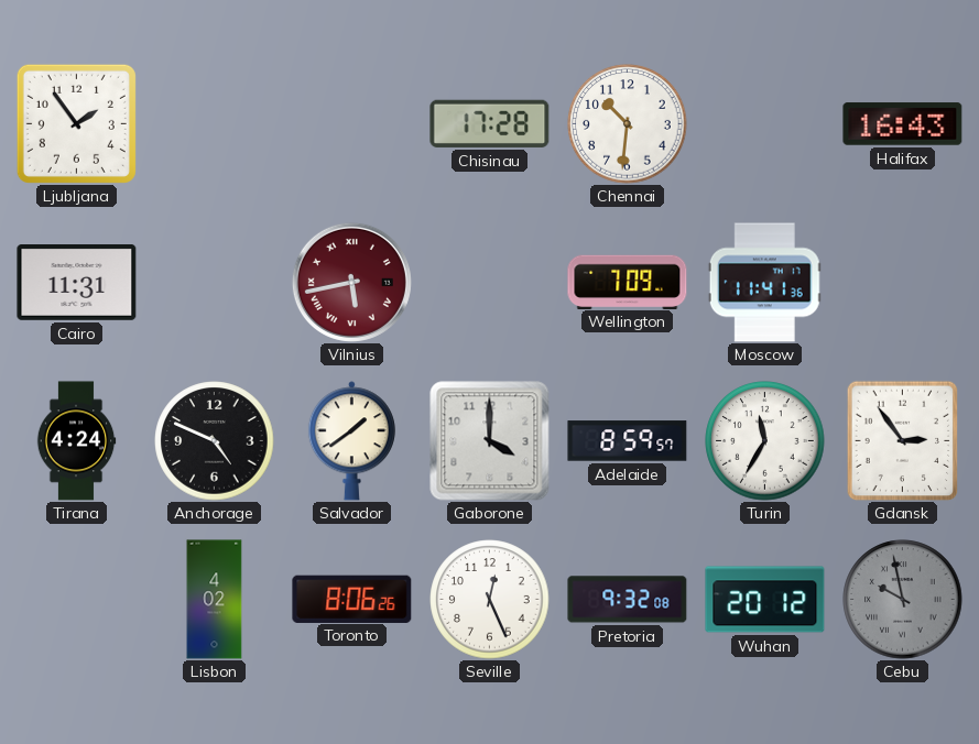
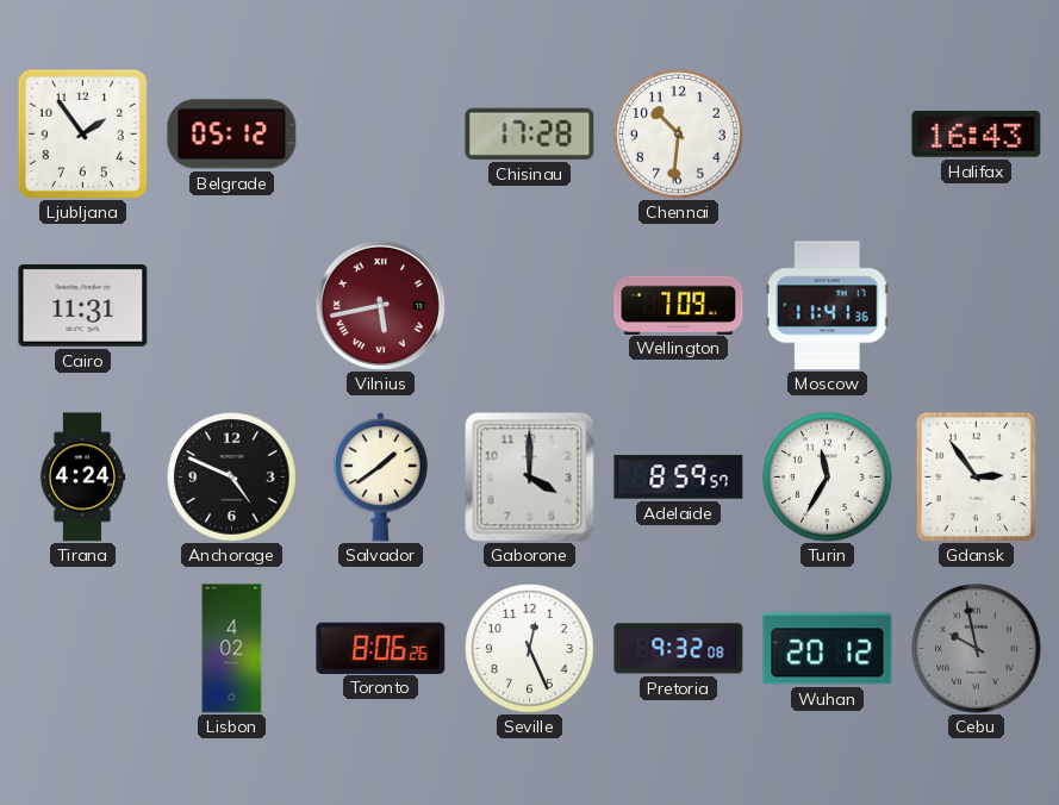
Belgrade: none -> 05:12 (232, 135)
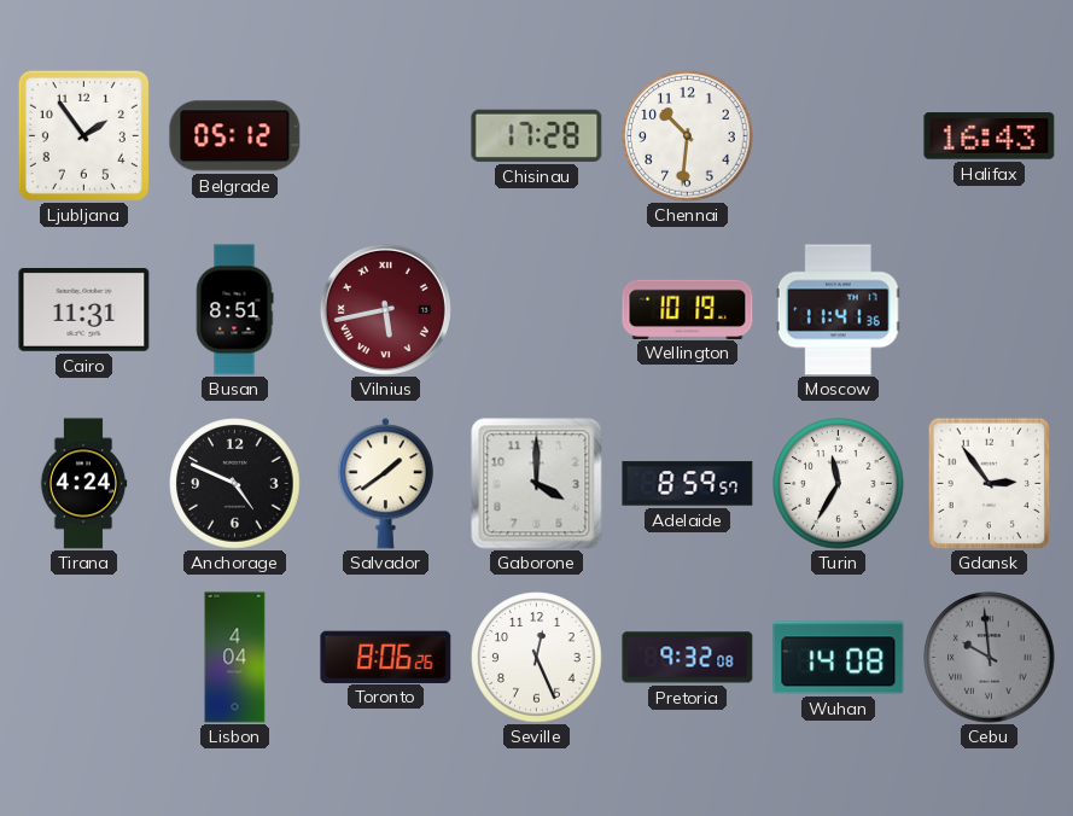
Busan: none -> 8:51 (234, 310)
Wellington: 7:09 -> 10:19 (688, 309)
Lisbon: 4:02 -> 4:04 (235, 658)
Wuhan: 20:12 -> 14:08 (839, 658)
Cebu: 9:58 -> 9:59 (990, 658)
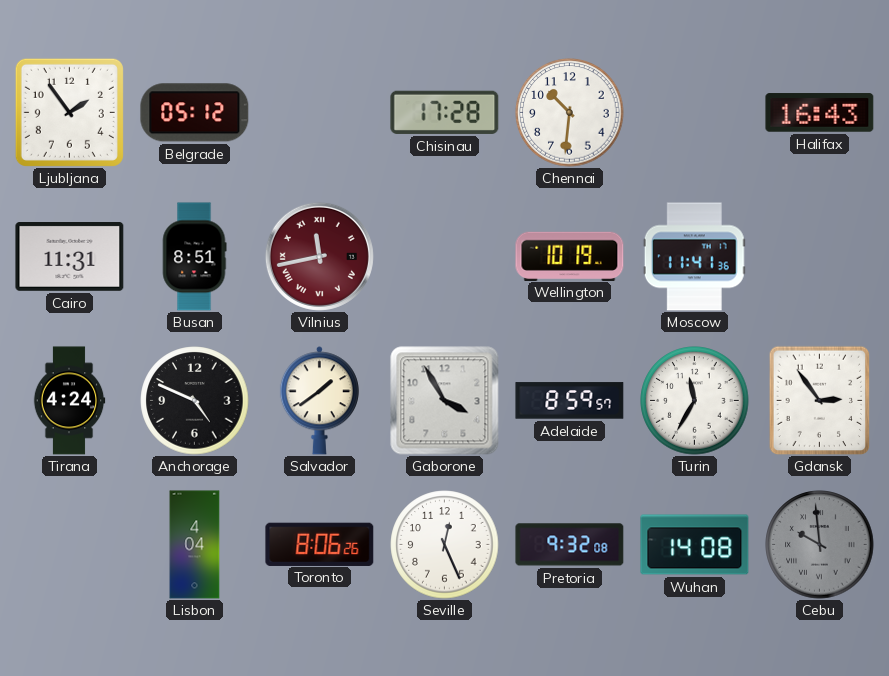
Vilnius: 5:43 -> 11:43 (319, 256)
Gaborone: 4:00 -> 3:55 (445, 401)
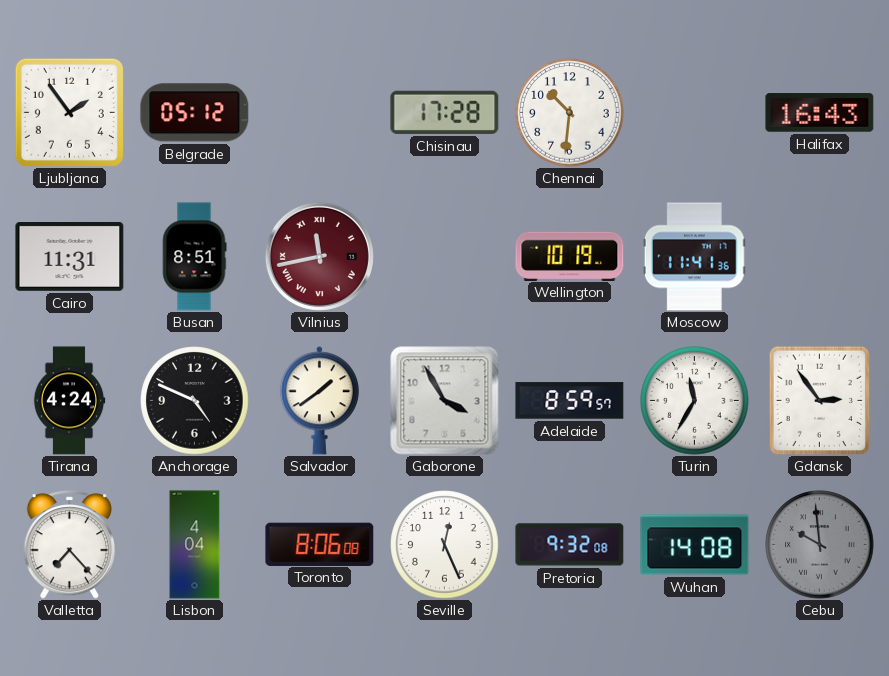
Valletta: none -> 7:23 (69, 545)
Toronto: 8:06:26 -> 8:06:08 (320, 544)
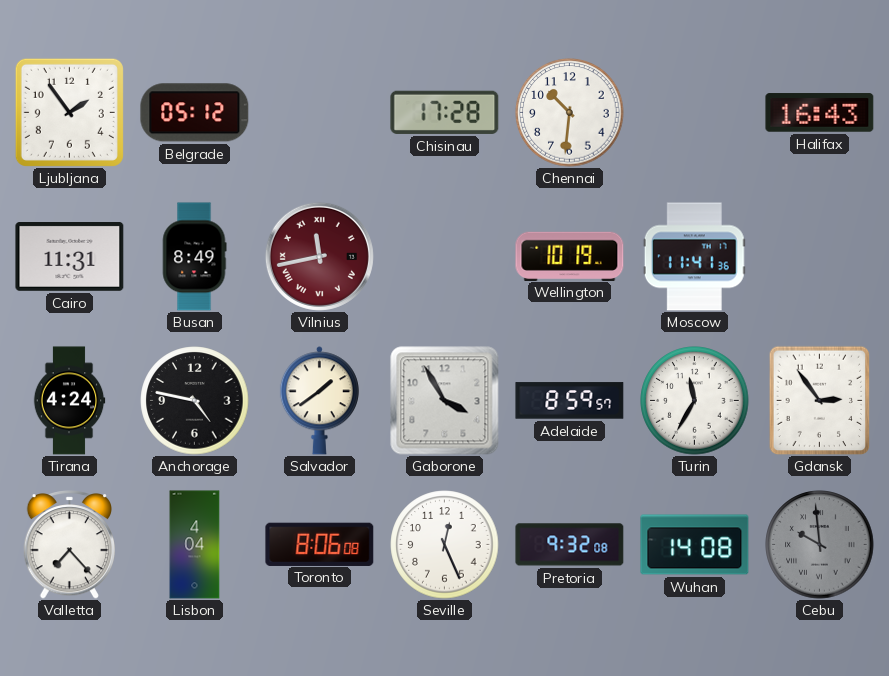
Busan: 8:51 -> 8:49 (194, 257)
Anchorage: 4:49 -> 4:47 (195, 401)
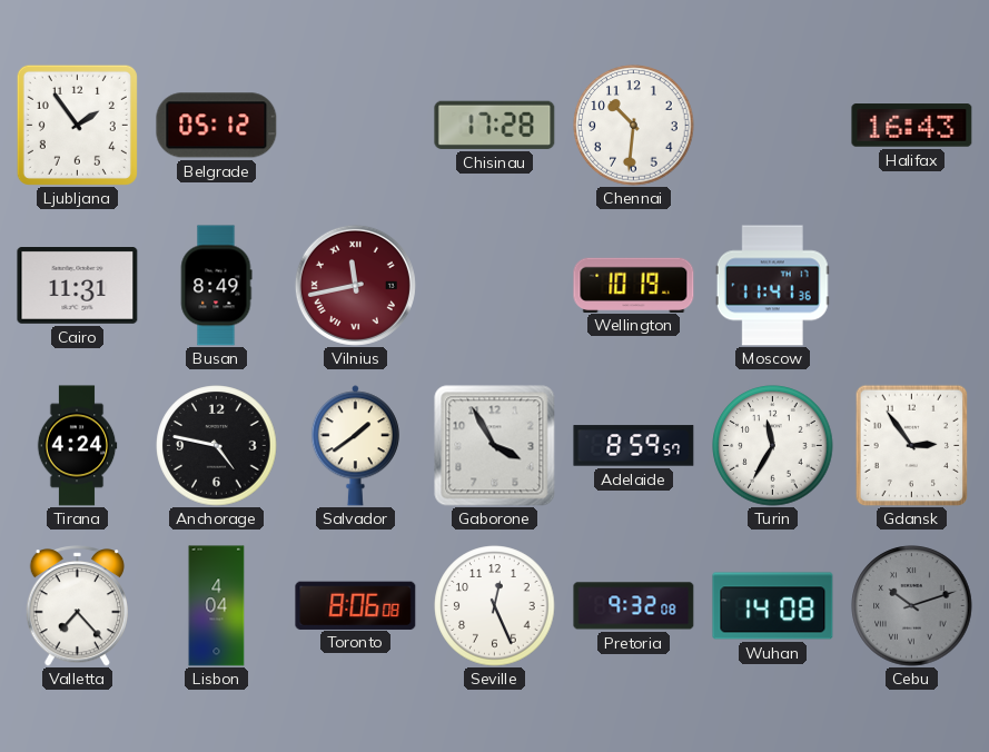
Cebu: 9:59 -> 10:12 (912, 606)
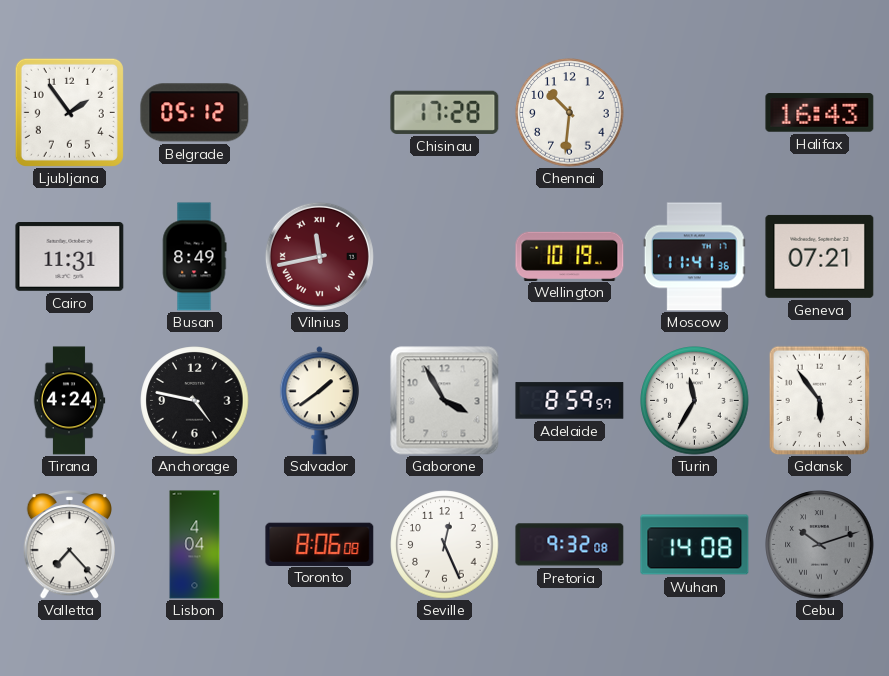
Geneva: none -> 07:21 (820, 256)
Gdansk: 2:54 -> 5:54 (820, 400)
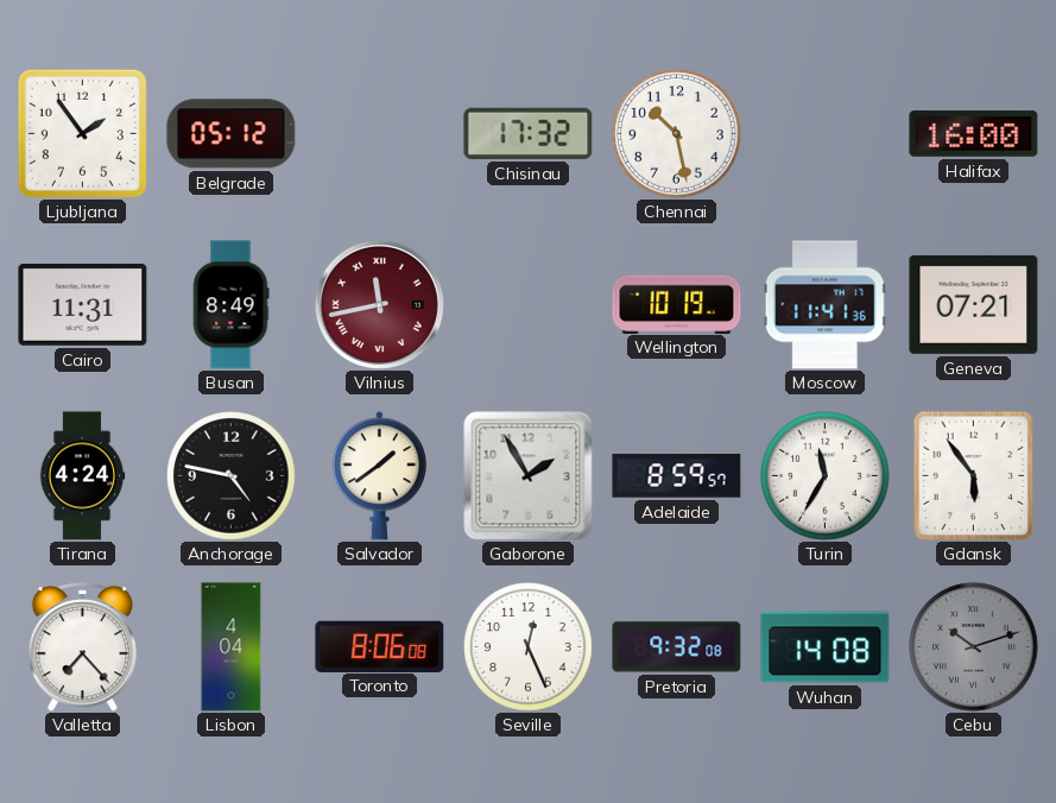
Chisinau: 17:28 -> 17:32 (529, 133)
Chennai: 10:31 -> 10:28 (677, 134)
Halifax: 16:43 -> 16:00 (974, 134)
Gaborone: 3:55 -> 1:55 (529, 476)
